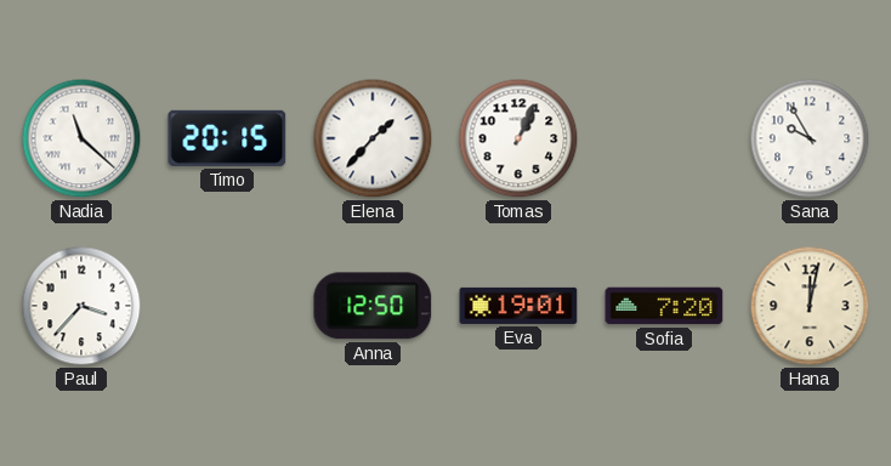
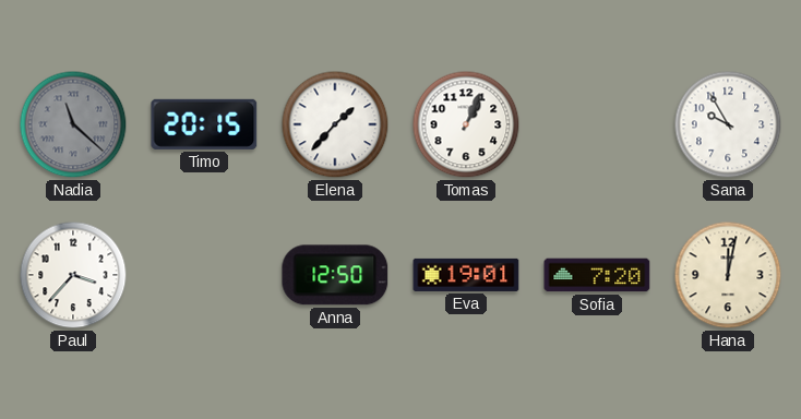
Nadia dial: white -> grey (73, 124)
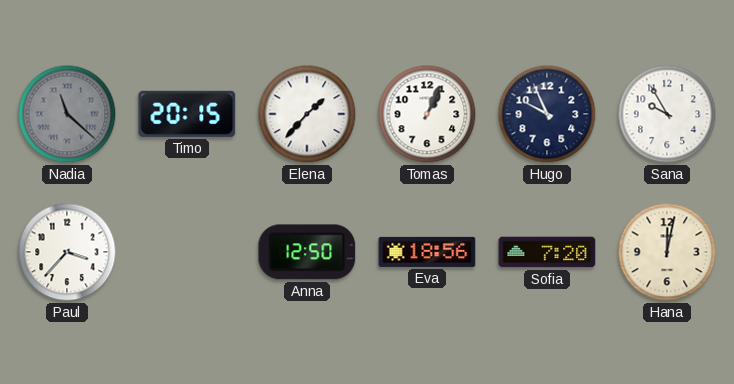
Hugo: none -> 9:56 (547, 114)
Eva: 19:01 -> 18:56 (427, 252)
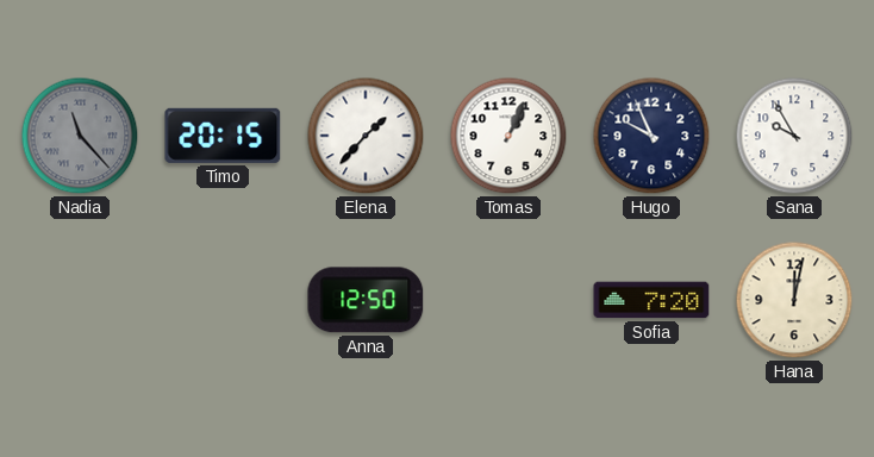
Nadia: 11:22 -> 11:23 (80, 136)
Paul: 3:37 -> none (67, 252)
Eva: 18:56 -> none (427, 252)
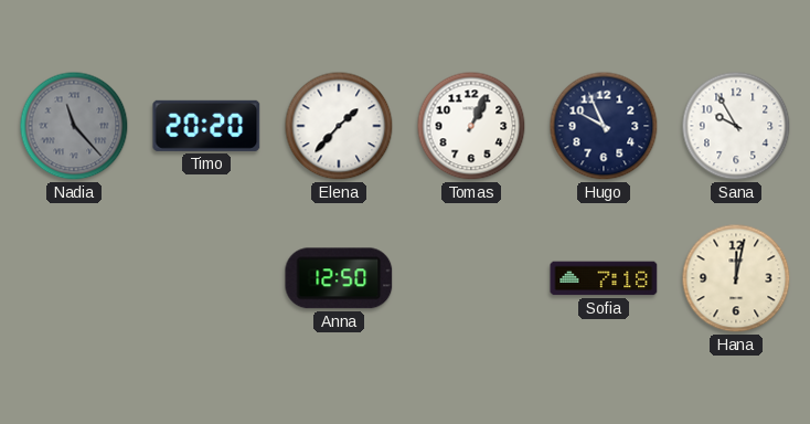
Timo: 20:15 -> 20:20 (206, 126)
Sofia: 7:20 -> 7:18 (604, 278)
